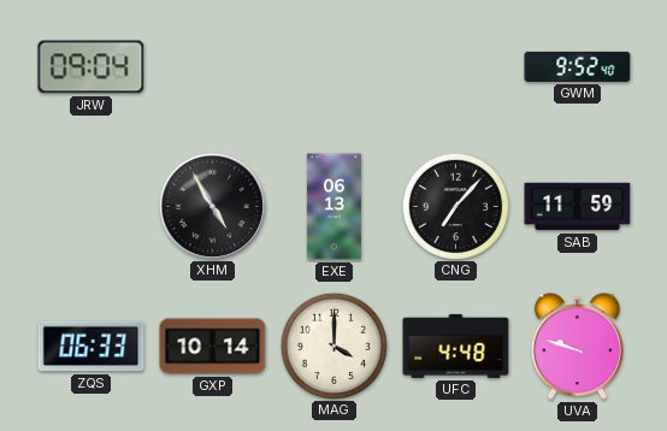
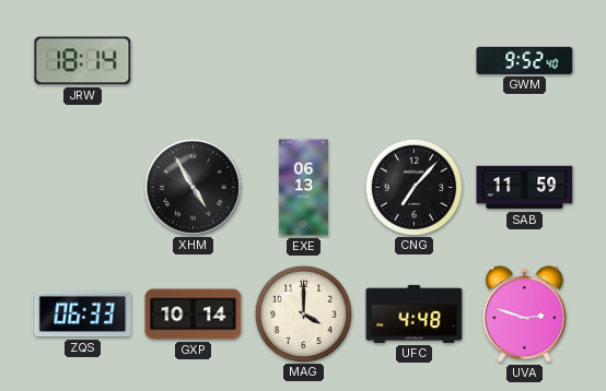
JRW: 09:04 -> 18:14 (83, 61)
UVA: 9:48 -> 2:48 (524, 315)
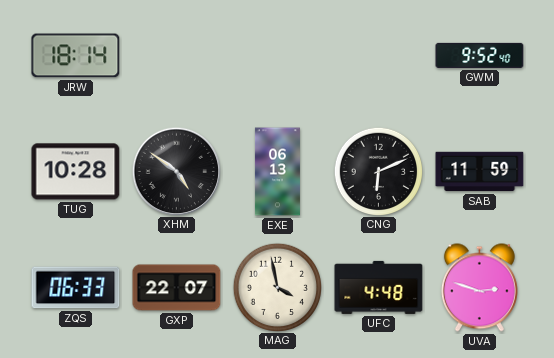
TUG: none -> 10:28 (76, 172)
XHM: 4:55 -> 4:51 (176, 171)
CNG: 7:07 -> 6:11 (378, 171)
GXP: 10:14 -> 22:07 (177, 288)
MAG: 4:00 -> 3:58 (277, 287)
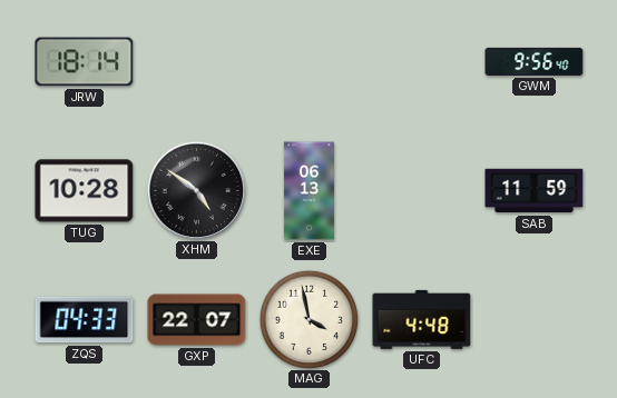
GWM: 9:52 -> 9:56 (535, 61)
CNG: 6:11 -> none (378, 171)
ZQS: 06:33 -> 04:33 (85, 320)
UVA: 2:48 -> none (479, 288)
